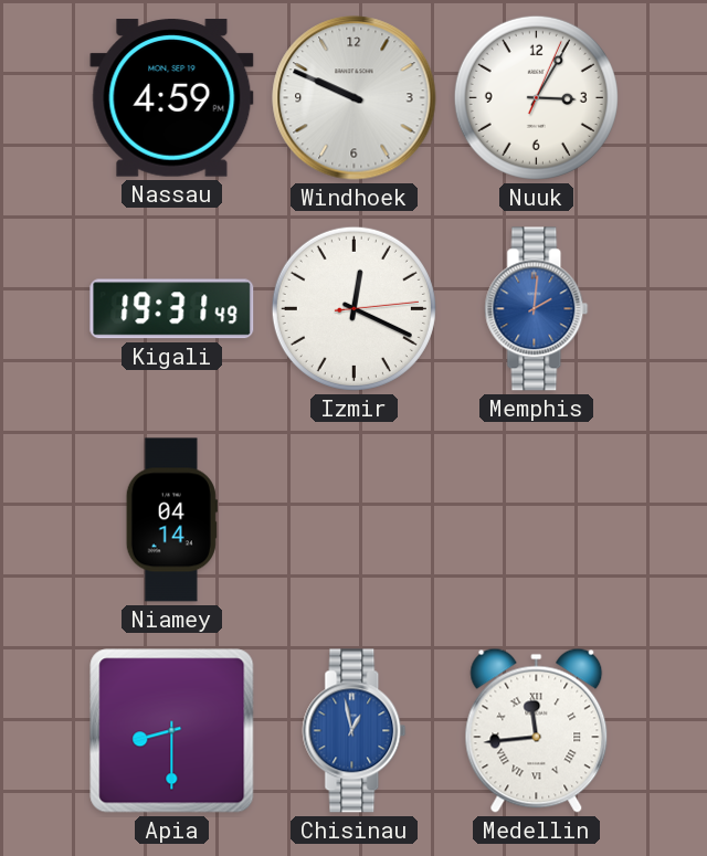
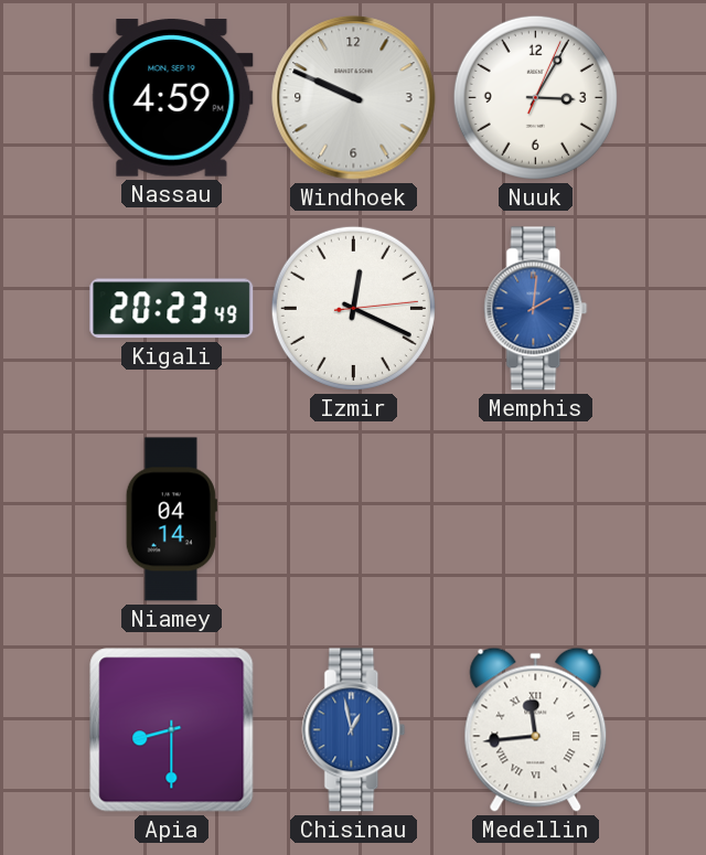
Kigali: 19:31 -> 20:23 (172, 309)
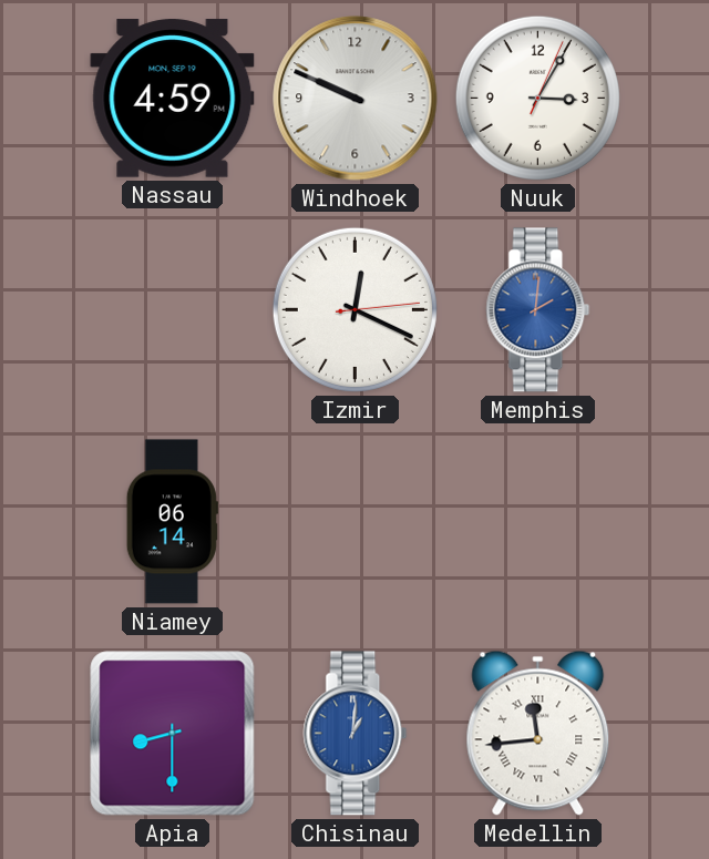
Kigali: 20:23 -> none (172, 309)
Niamey: 04:14 -> 06:14 (172, 522)
Chisinau: 12:58 -> 1:01 (356, 734)
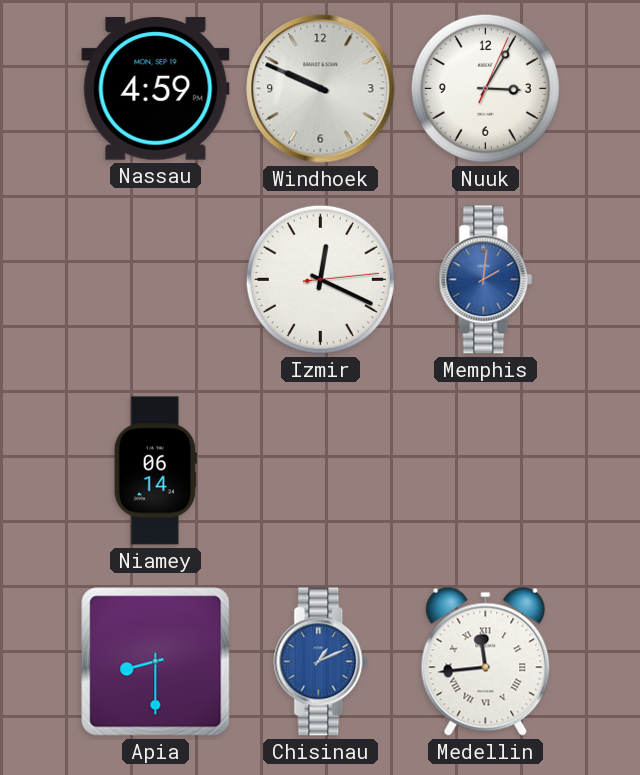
Chisinau: 1:01 -> 1:11 (321, 662)
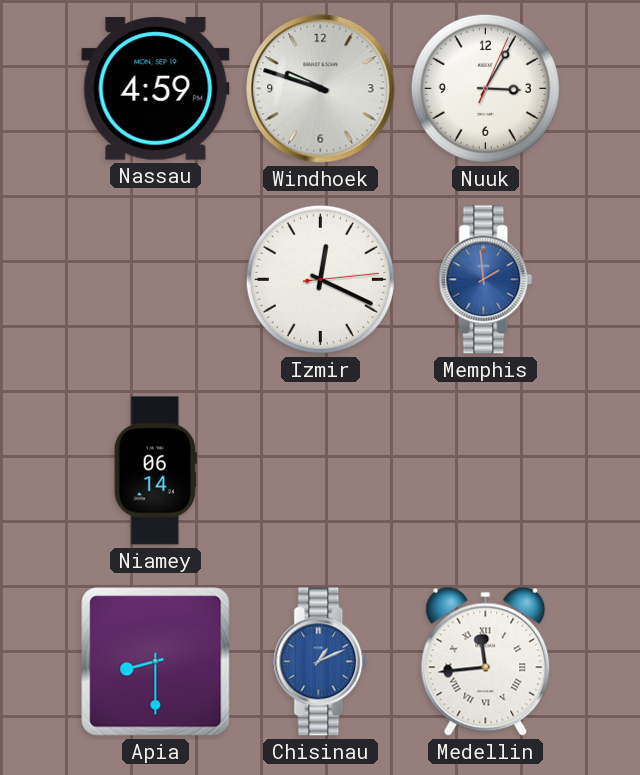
Windhoek: 9:49 -> 9:48 (321, 89)
Memphis: 2:01 -> 1:59 (486, 280)
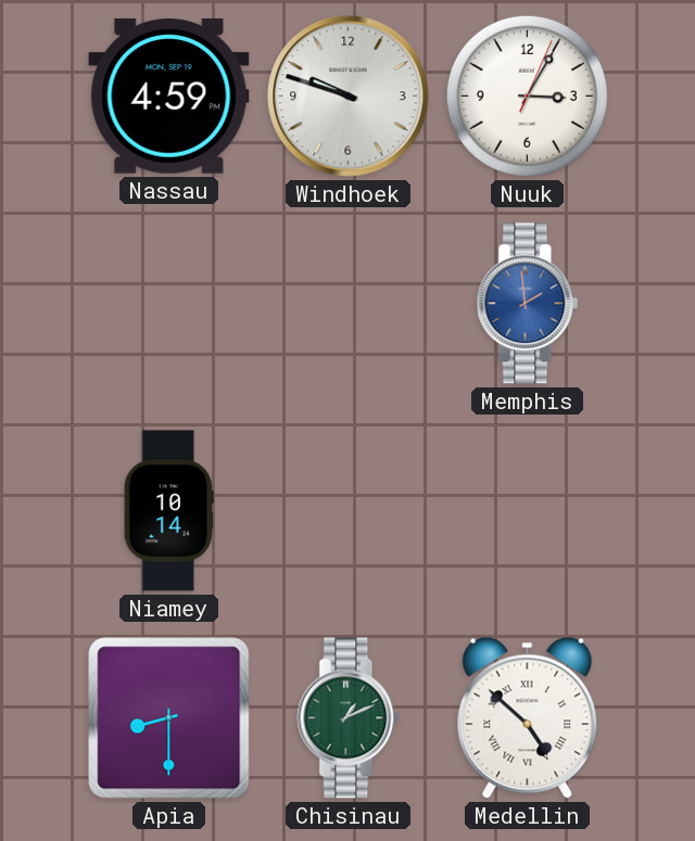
Izmir: 12:19 -> none (320, 279)
Niamey: 06:14 -> 10:14 (168, 511)
Chisinau dial: blue -> green (349, 718)
Medellin: 11:44 -> 4:52 (528, 717)
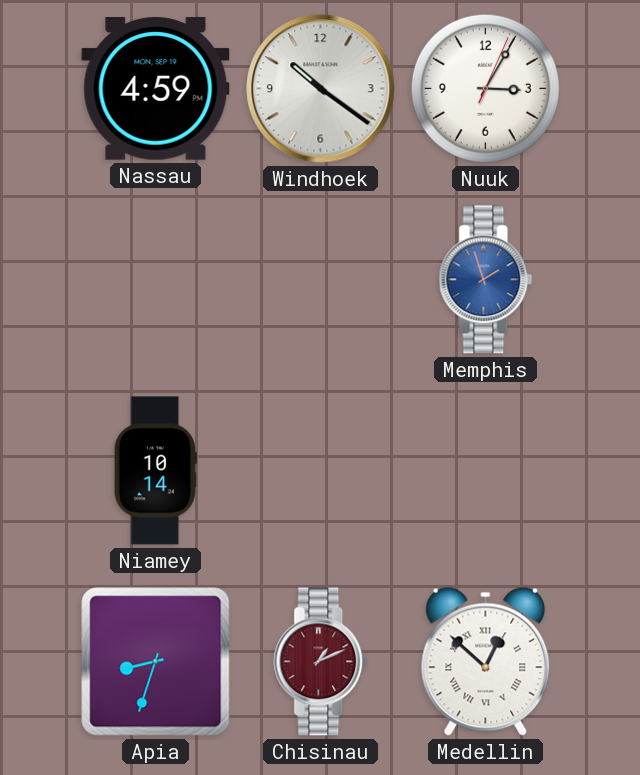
Windhoek: 9:48 -> 10:21 (321, 89)
Memphis: 1:59 -> 1:57 (486, 280)
Apia: 8:30 -> 8:33 (156, 662)
Chisinau dial: green -> burgundy (321, 662)
Medellin: 4:52 -> 12:52 (486, 661)
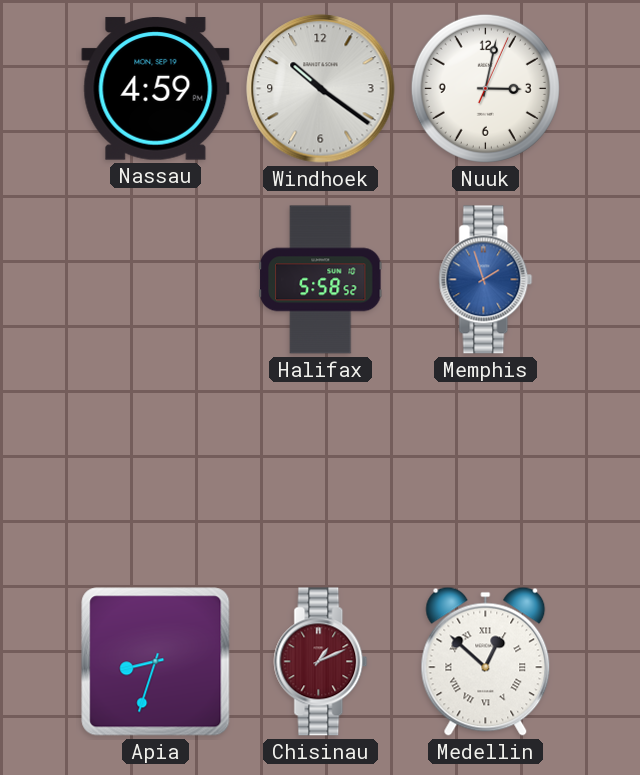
Nuuk: 3:05 -> 3:02 (485, 88)
Halifax: none -> 5:58 (321, 280)
Niamey: 10:14 -> none (155, 471)
